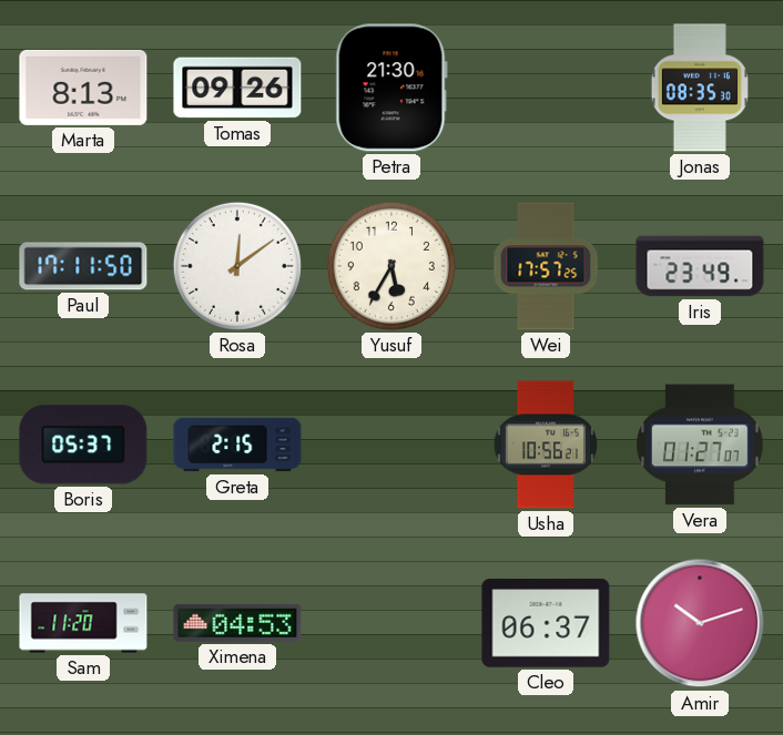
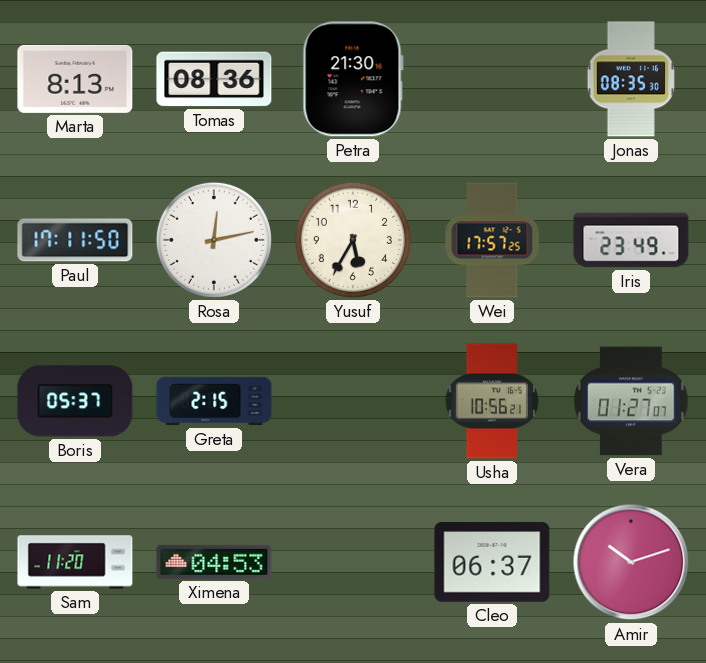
Tomas: 09:26 -> 08:36 (214, 79)
Rosa: 12:09 -> 12:13 (214, 240)
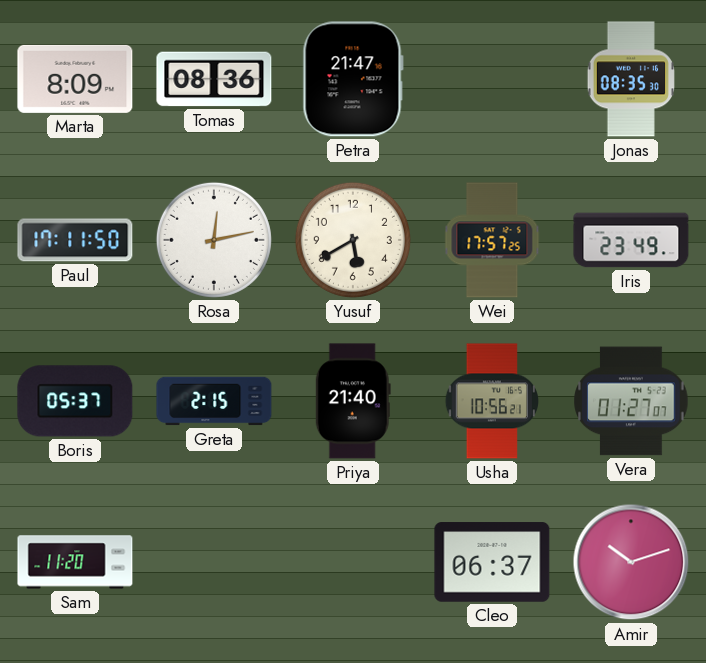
Marta: 8:13 -> 8:09 (75, 79)
Petra: 21:30 -> 21:47 (353, 79)
Yusuf: 5:35 -> 5:40 (353, 240)
Priya: none -> 21:40 (353, 401)
Ximena: 04:53 -> none (214, 562)
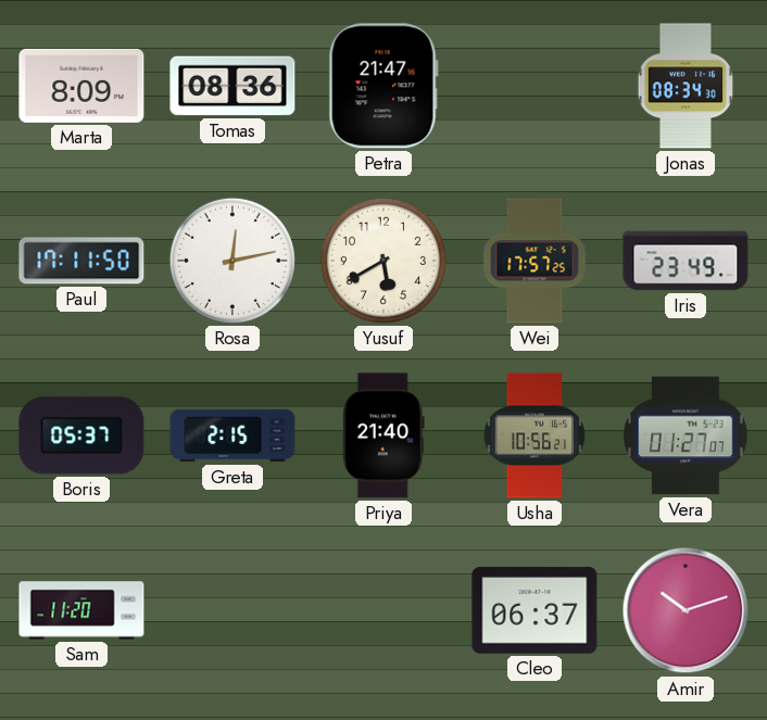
Jonas: 08:35 -> 08:34 (686, 86)
